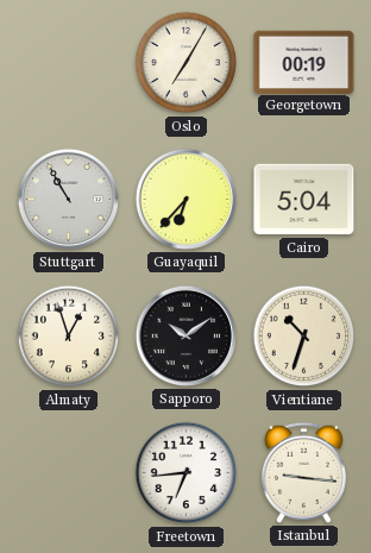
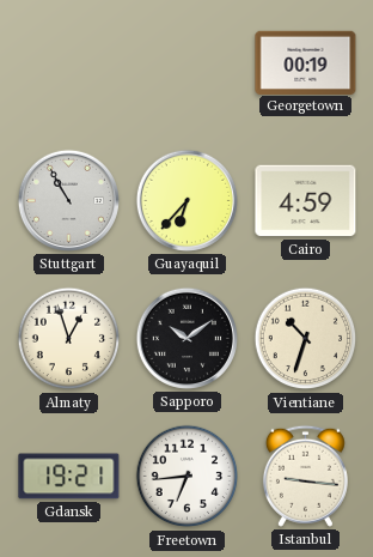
Oslo: 7:05 -> none (187, 63)
Cairo: 5:04 -> 4:59 (306, 201)
Gdansk: none -> 19:21 (69, 477)
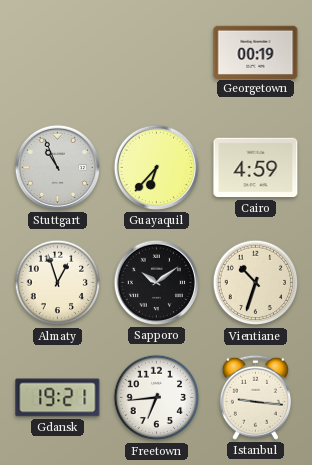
Stuttgart: 10:55 -> 10:56 (57, 167)
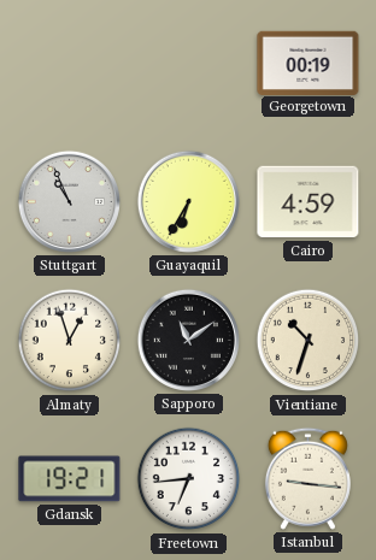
Guayaquil: 6:37 -> 6:35 (188, 201)
Sapporo: 10:09 -> 11:09 (188, 340)
